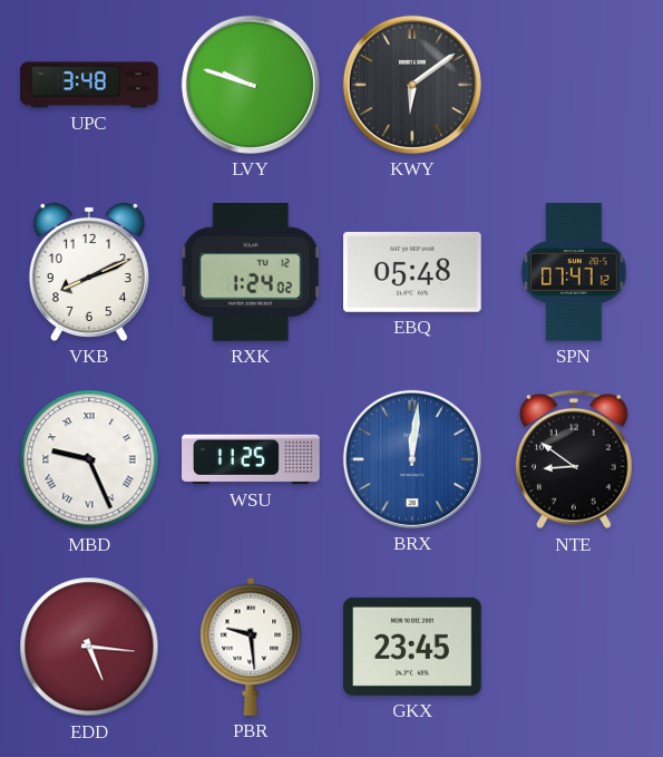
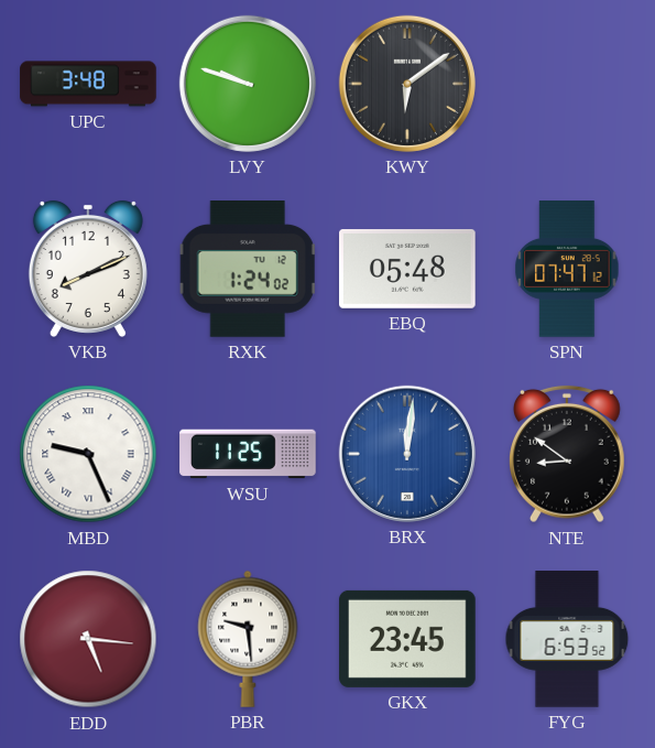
FYG: none -> 6:53 (567, 639)
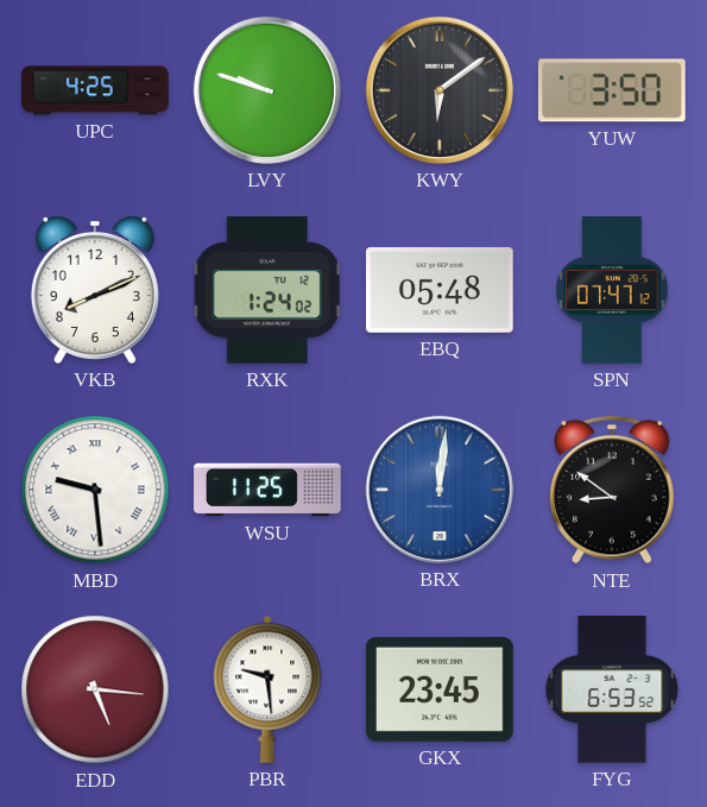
UPC: 3:48 -> 4:25 (95, 90)
YUW: none -> 3:50 (612, 90)
MBD: 9:26 -> 9:29 (95, 490)
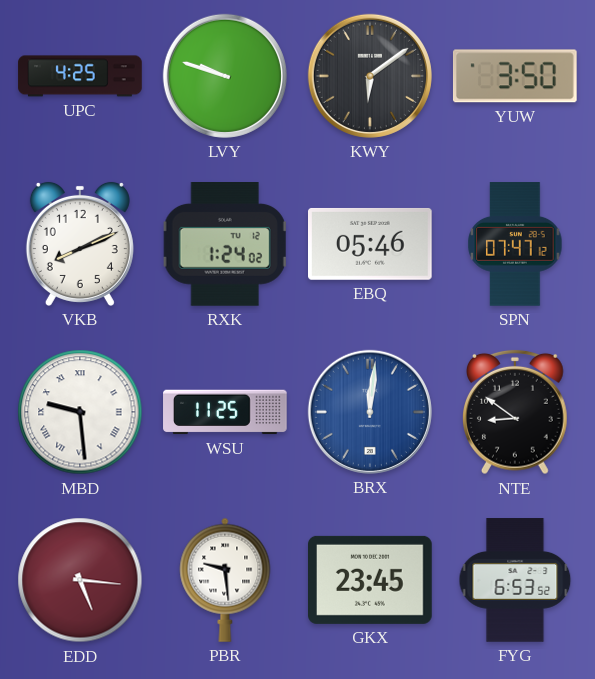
EBQ: 05:48 -> 05:46 (371, 244)
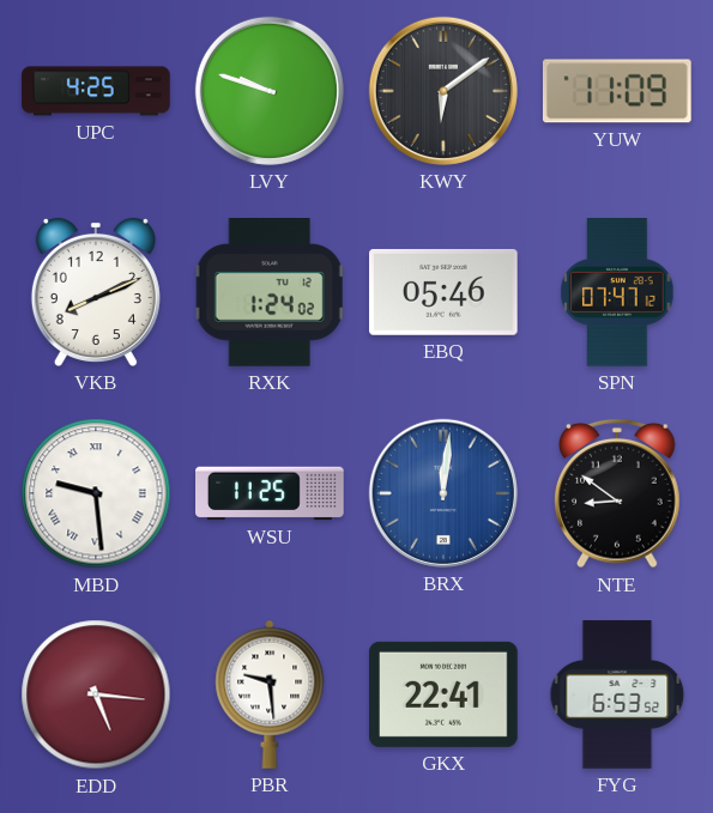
YUW: 3:50 -> 11:09 (617, 91)
GKX: 23:45 -> 22:41 (445, 694)
